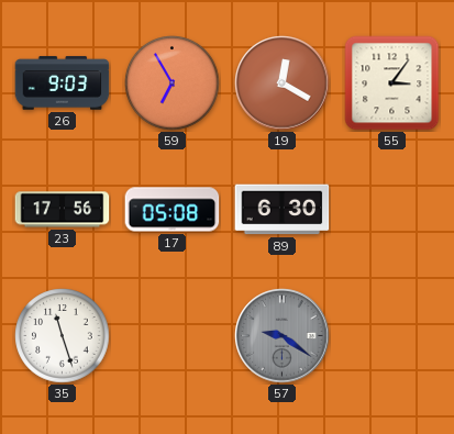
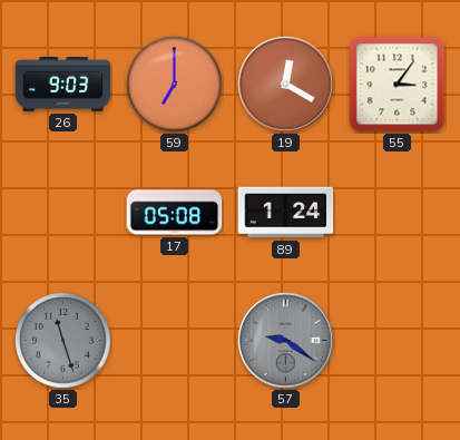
59: 6:55 -> 7:00 (175, 85)
23: 17:56 -> none (63, 210)
89: 6:30 -> 1:24 (286, 213)
35 dial: white -> grey (63, 341)
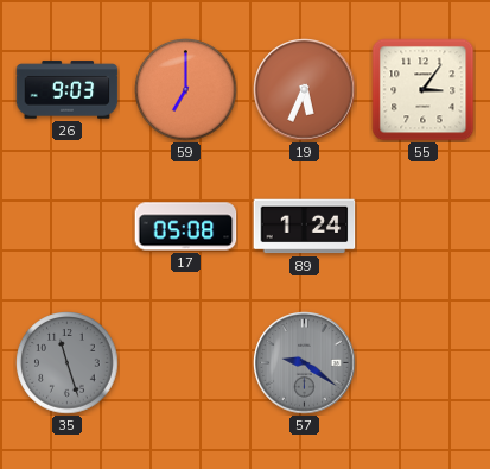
19: 12:20 -> 5:34 (305, 90)
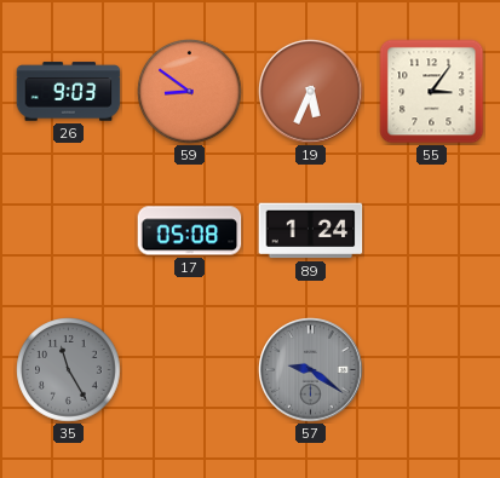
59: 7:00 -> 8:51 (190, 92)
35: 11:27 -> 11:25 (69, 370)
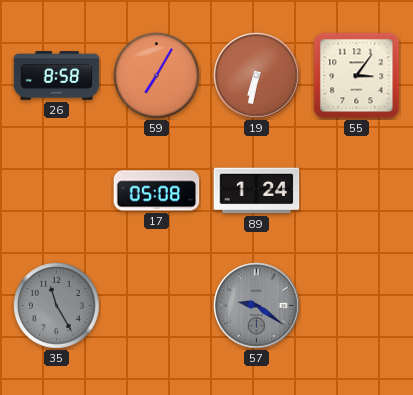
26: 9:03 -> 8:58 (57, 76)
59: 8:51 -> 7:05 (157, 76)
19: 5:34 -> 6:32 (257, 76)
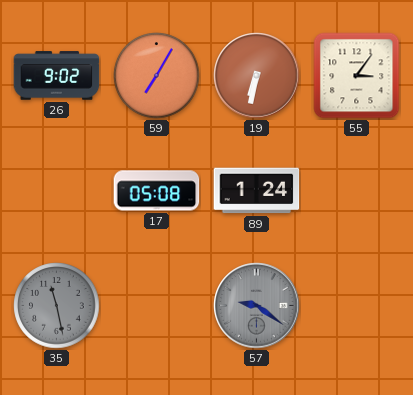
26: 8:58 -> 9:02 (57, 76)
35: 11:25 -> 11:28 (57, 306)
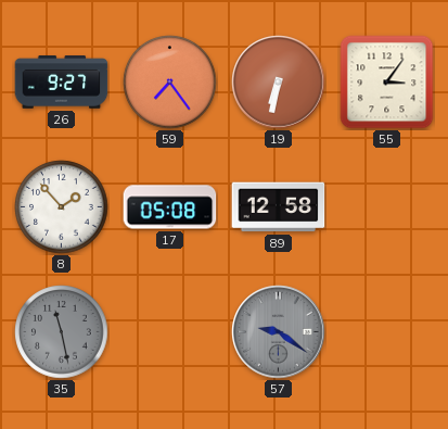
26: 9:02 -> 9:27 (62, 83)
59: 7:05 -> 7:24 (170, 83)
8: none -> 1:53 (62, 207)
89: 1:24 -> 12:58 (279, 207)
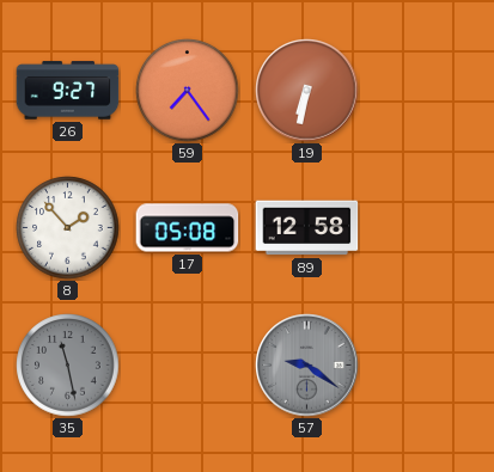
55: 3:06 -> none (387, 83)
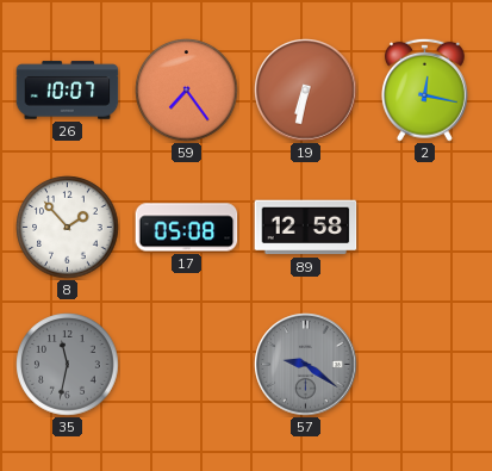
26: 9:27 -> 10:07 (68, 91)
2: none -> 12:17 (424, 89)
35: 11:28 -> 11:32 (68, 365)
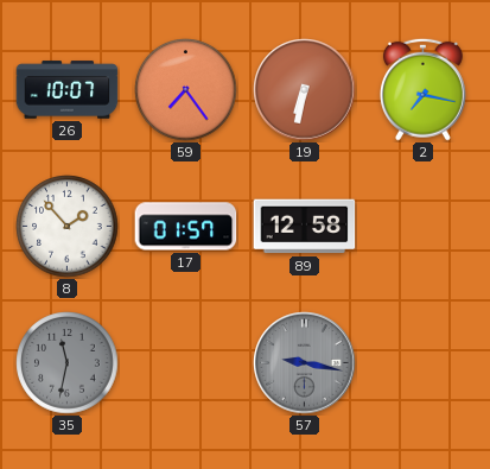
2: 12:17 -> 7:17 (422, 89)
17: 05:08 -> 01:57 (186, 227)
57: 9:21 -> 9:17 (305, 363)
